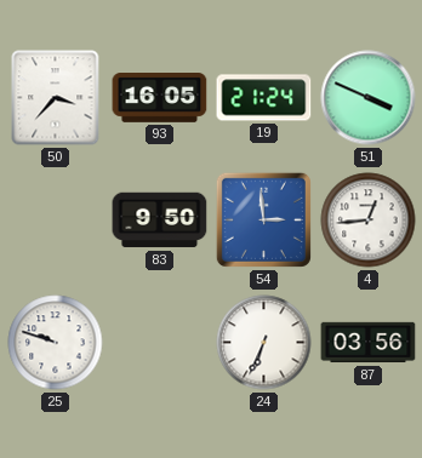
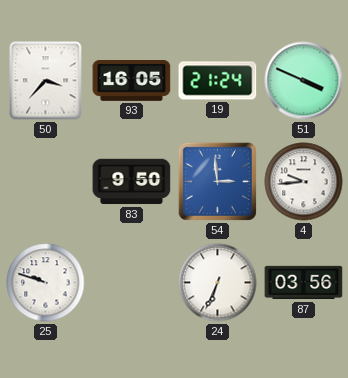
4: 12:44 -> 9:44 (304, 182)
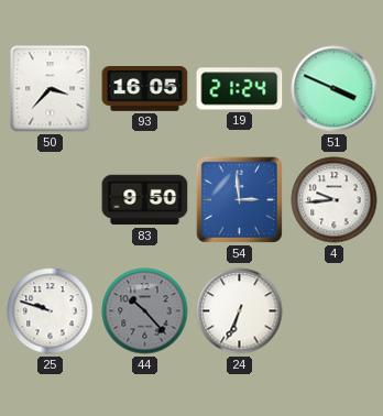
44: none -> 10:23 (145, 311)
87: 03:56 -> none (304, 283)
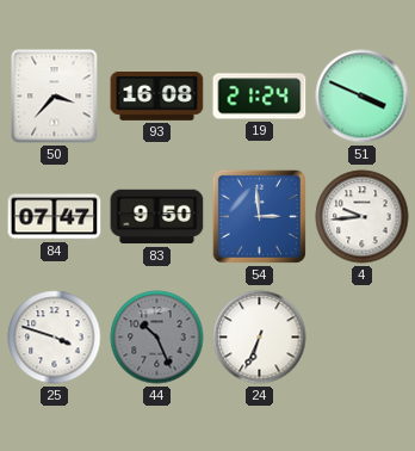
93: 16:05 -> 16:08 (157, 97)
84: none -> 07:47 (55, 217)
25: 9:48 -> 3:48 (55, 338)
44: 10:23 -> 10:26 (157, 338)
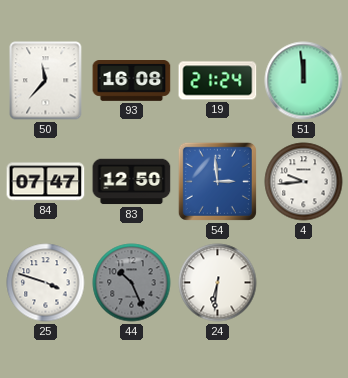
50: 3:37 -> 11:37 (46, 81)
51: 3:49 -> 11:59 (304, 81)
83: 9:50 -> 12:50 (132, 182)
24: 6:34 -> 6:31 (218, 283)
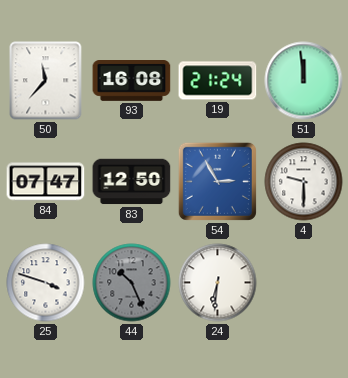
54: 2:59 -> 2:55 (217, 181)
4: 9:44 -> 9:30 (304, 182)
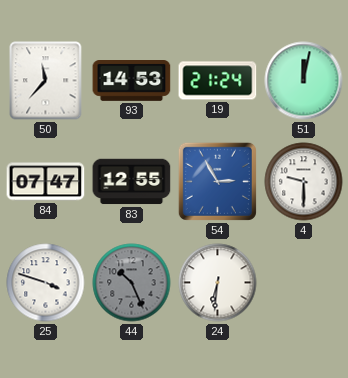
93: 16:08 -> 14:53 (132, 81)
51: 11:59 -> 12:02 (304, 81)
83: 12:50 -> 12:55 (132, 182)
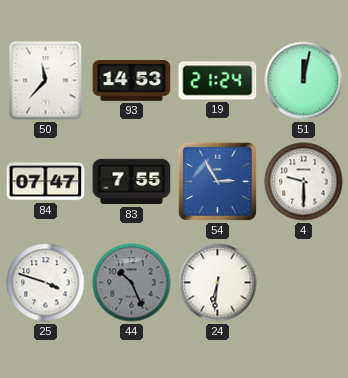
83: 12:55 -> 7:55 (132, 182)
